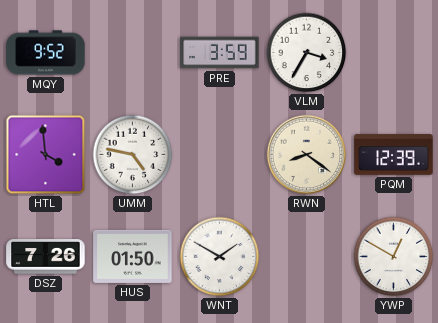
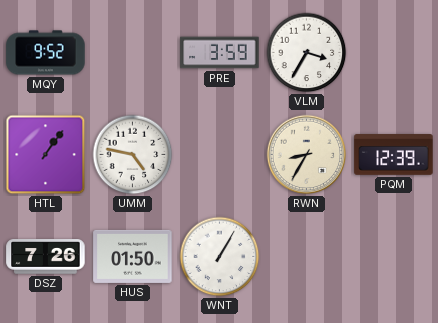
HTL: 3:59 -> 1:06 (46, 155)
RWN: 8:21 -> 8:35 (307, 155)
WNT: 1:50 -> 1:05 (220, 257)
YWP: 12:50 -> none (394, 257)
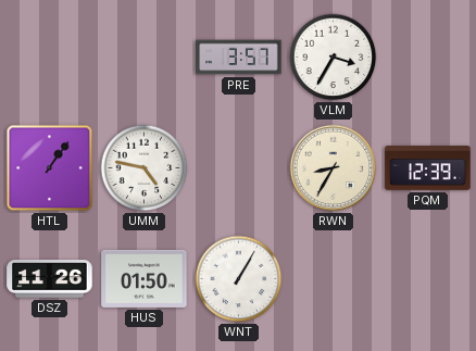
MQY: 9:52 -> none (46, 53)
PRE: 3:59 -> 3:57 (239, 58)
DSZ: 7:26 -> 11:26 (50, 279)
